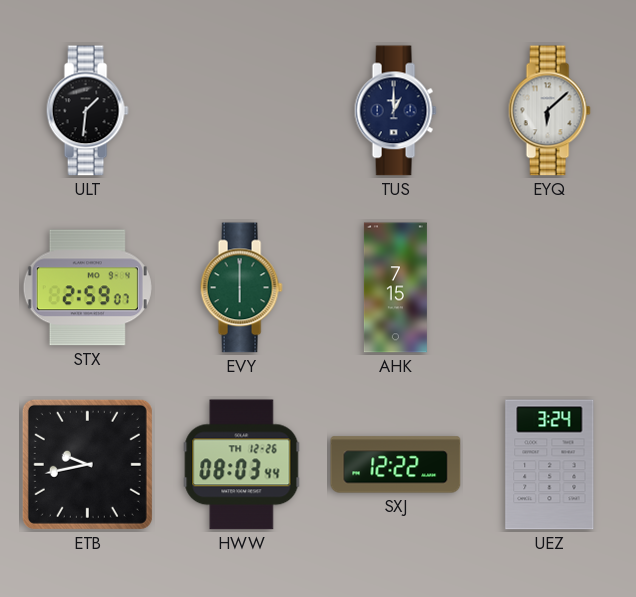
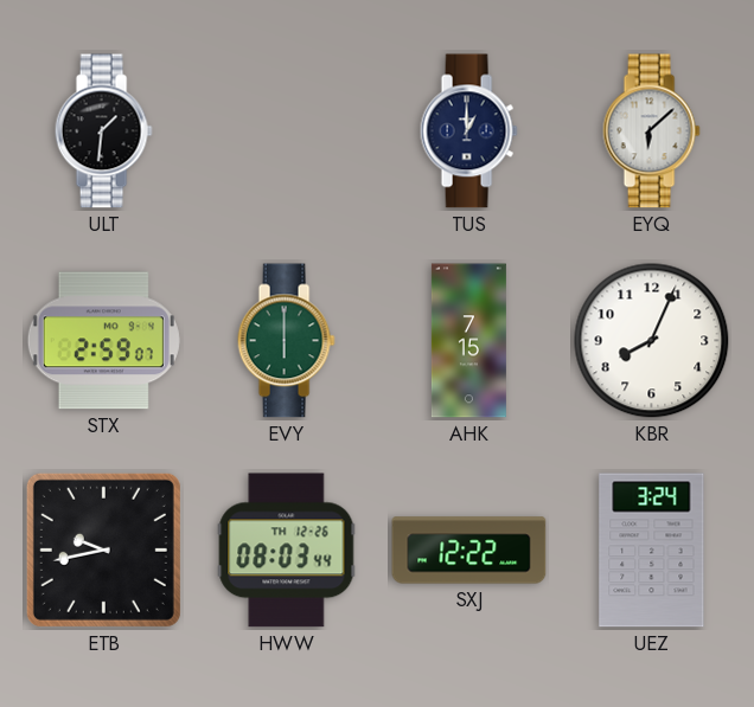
KBR: none -> 8:04 (652, 341)
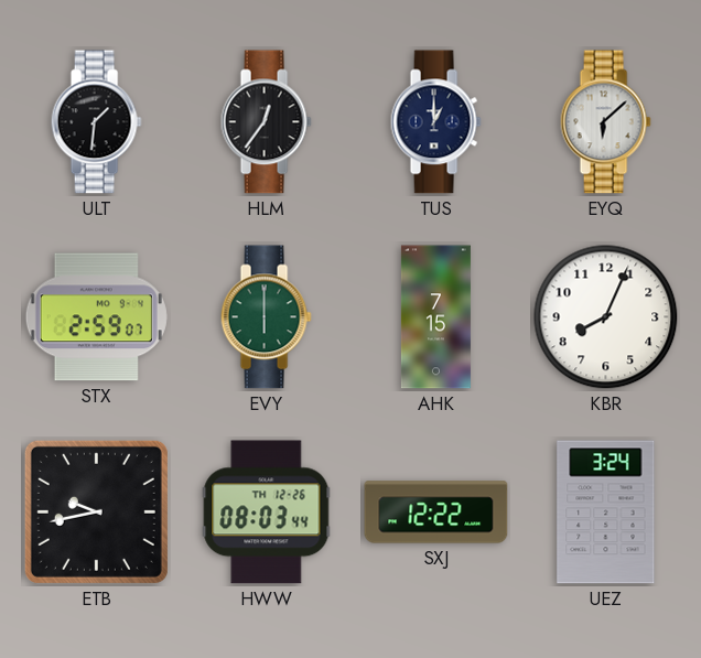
HLM: none -> 12:36 (266, 122)
